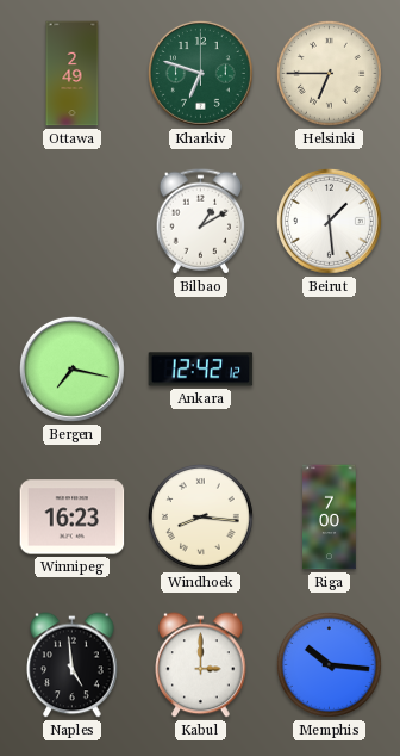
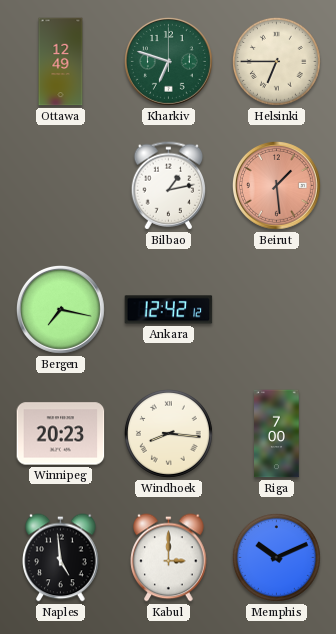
Ottawa: 2:49 -> 12:49 (61, 62)
Bilbao: 1:10 -> 1:13 (169, 186)
Beirut dial: white -> salmon (276, 185)
Winnipeg: 16:23 -> 20:23 (61, 434)
Memphis: 10:16 -> 10:11 (276, 557)
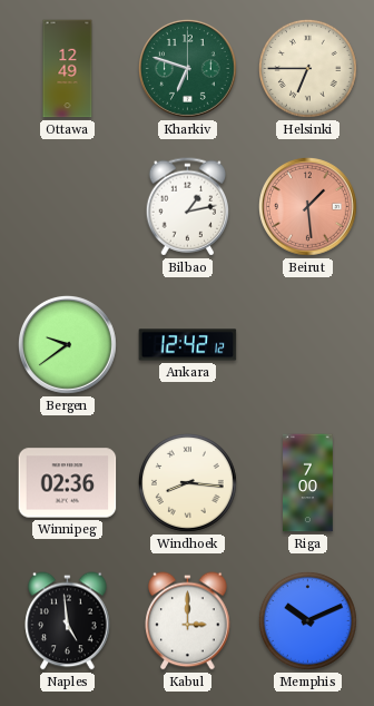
Bergen: 7:17 -> 9:39 (67, 344)
Winnipeg: 20:23 -> 02:36 (68, 483)
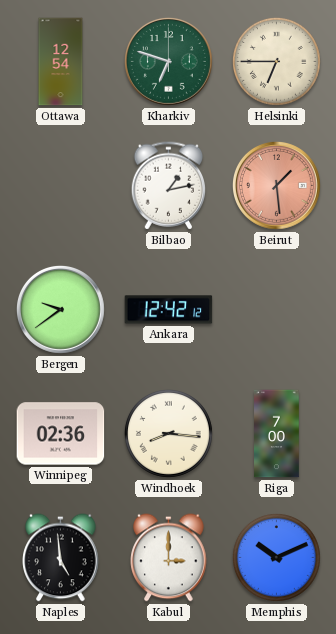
Ottawa: 12:49 -> 12:54 (61, 62)
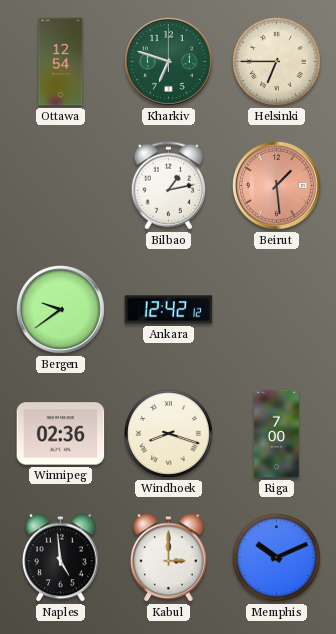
Windhoek: 8:16 -> 8:18 (168, 433)
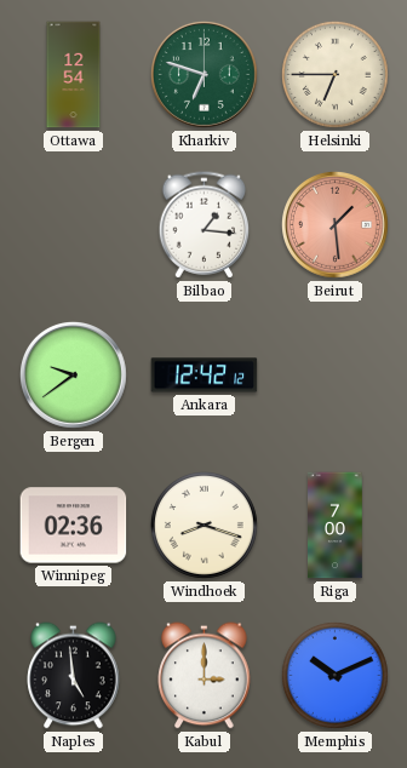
Bilbao: 1:13 -> 1:16 (205, 225)
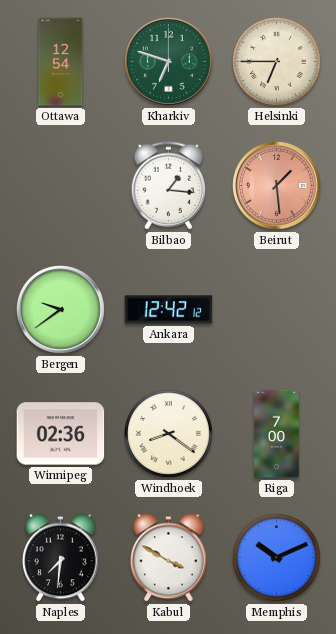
Windhoek: 8:18 -> 8:21 (168, 433)
Naples: 4:59 -> 7:31 (61, 558)
Kabul: 3:00 -> 3:50 (169, 558)
